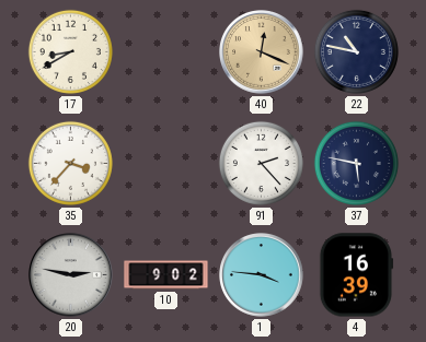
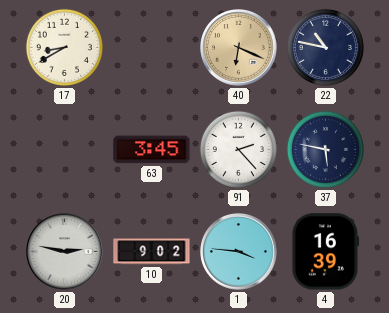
40: 12:19 -> 6:19 (239, 48)
35: 3:37 -> none (70, 163)
63: none -> 3:45 (152, 150)
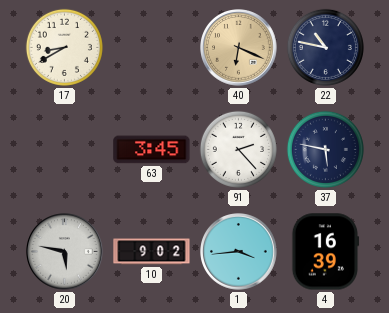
20: 2:47 -> 5:47 (65, 252)
1: 3:46 -> 3:44 (239, 252)
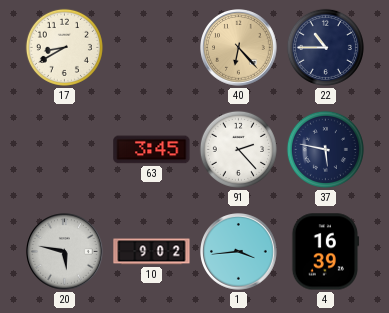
40: 6:19 -> 6:23 (239, 48)
22: 10:47 -> 10:45 (325, 47)
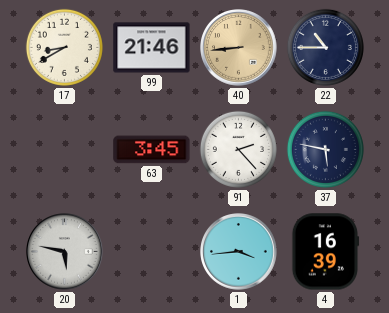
99: none -> 21:46 (152, 48)
40: 6:23 -> 8:44 (239, 48)
10: 9:02 -> none (152, 252)
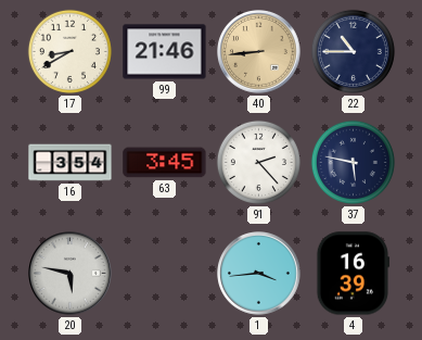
16: none -> 3:54 (71, 163)
